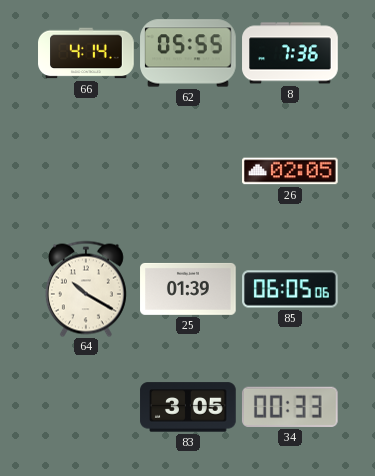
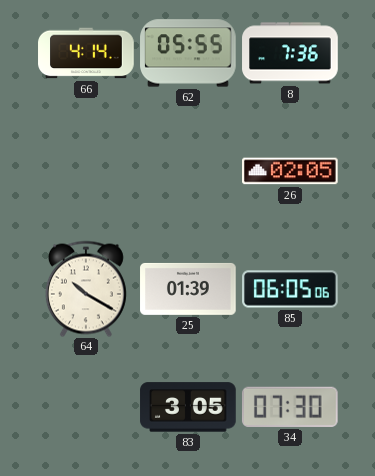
34: 00:33 -> 07:30 (290, 407)
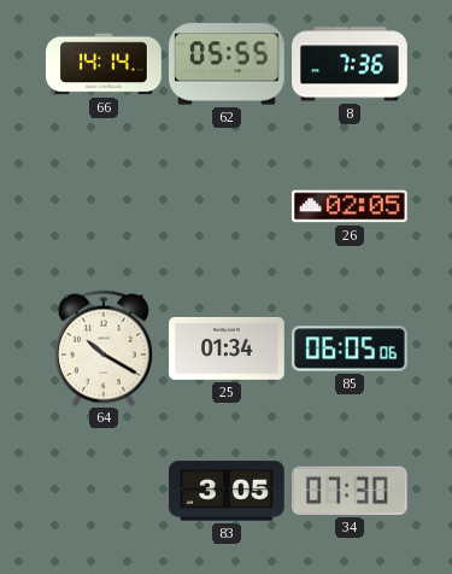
66: 4:14 -> 14:14 (104, 64)
25: 01:39 -> 01:34 (227, 348)
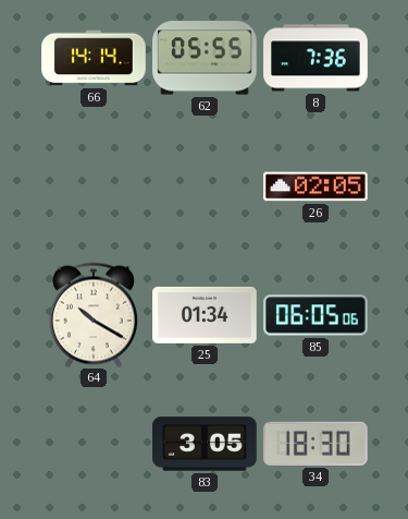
34: 07:30 -> 18:30 (316, 444)
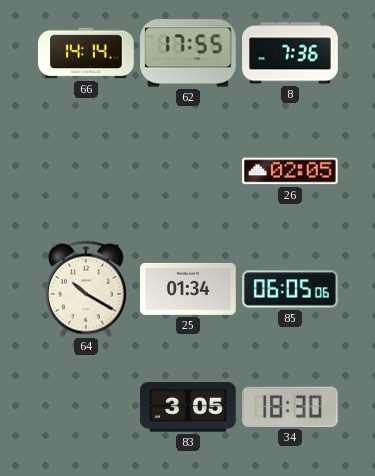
62: 05:55 -> 17:55 (188, 53)
